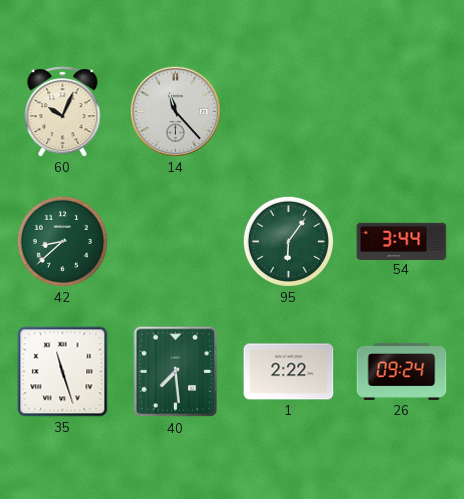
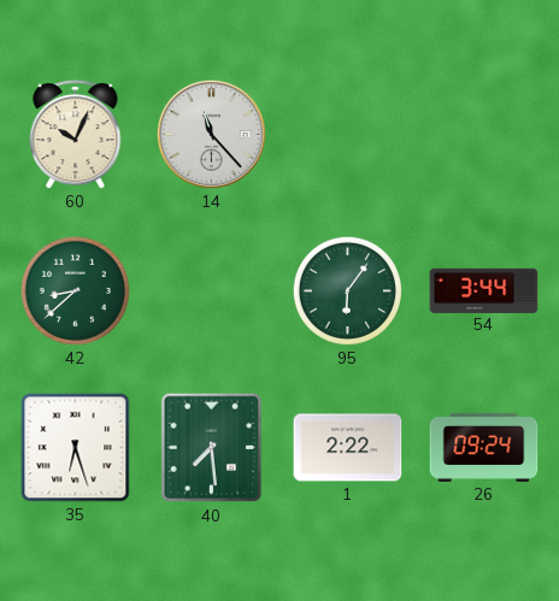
35: 11:27 -> 6:27 (76, 448)
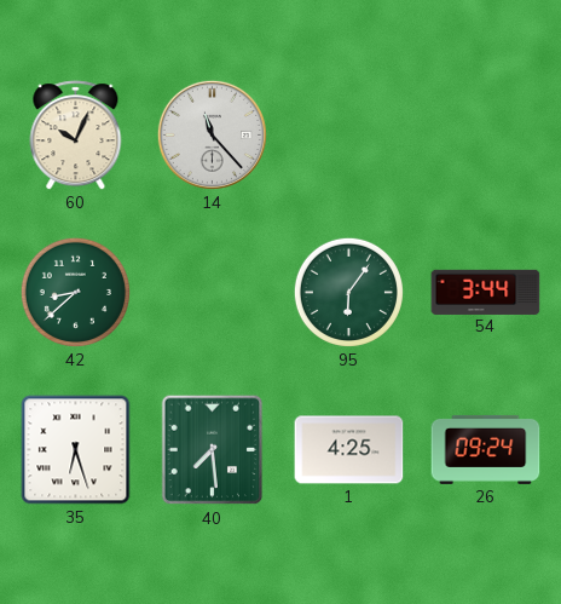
1: 2:22 -> 4:25 (349, 450)
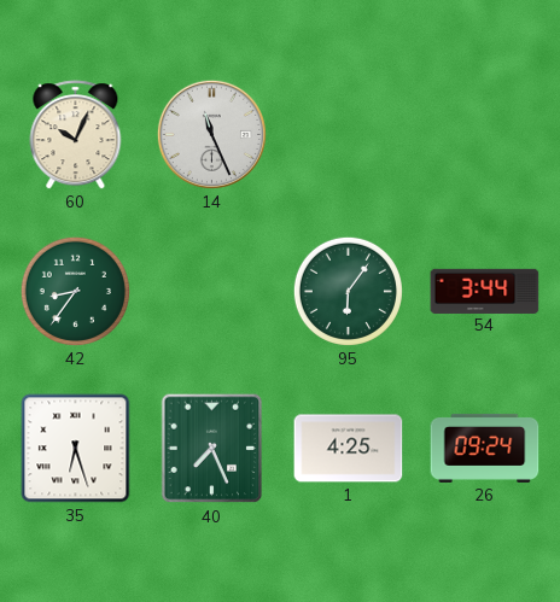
14: 11:23 -> 11:26 (211, 134)
42: 8:38 -> 8:36 (75, 291)
40: 7:29 -> 7:26 (212, 449)
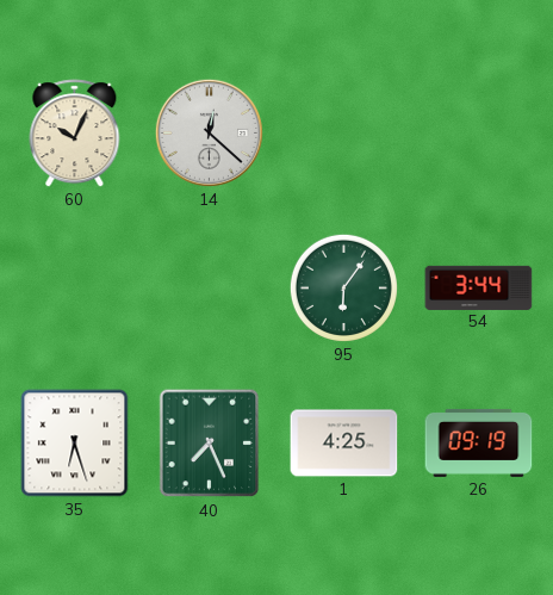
14: 11:26 -> 12:22 (209, 132)
42: 8:36 -> none (75, 291)
26: 09:24 -> 09:19 (479, 442)
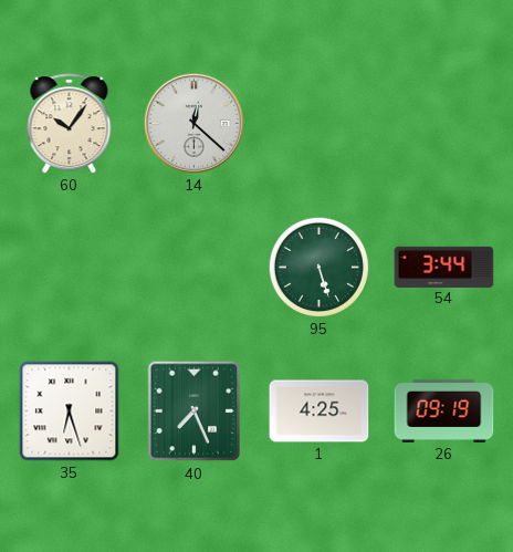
60: 10:04 -> 10:06 (70, 124)
95: 6:06 -> 5:27 (318, 267)
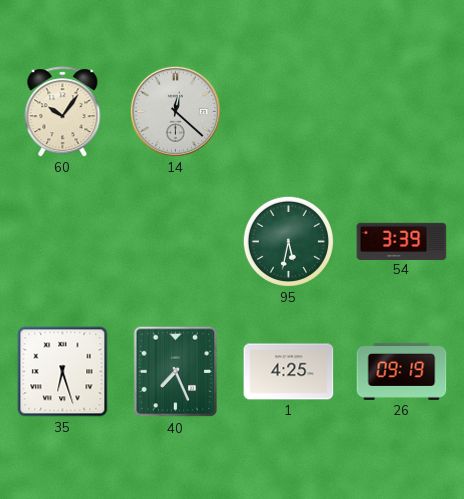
95: 5:27 -> 5:32 (288, 241)
54: 3:44 -> 3:39 (402, 241)
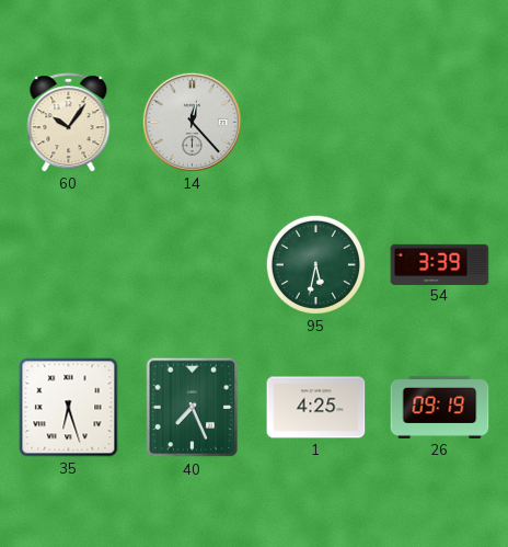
14: 12:22 -> 12:23 (192, 122)
